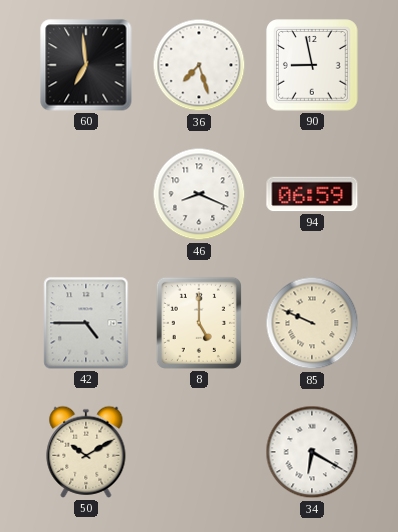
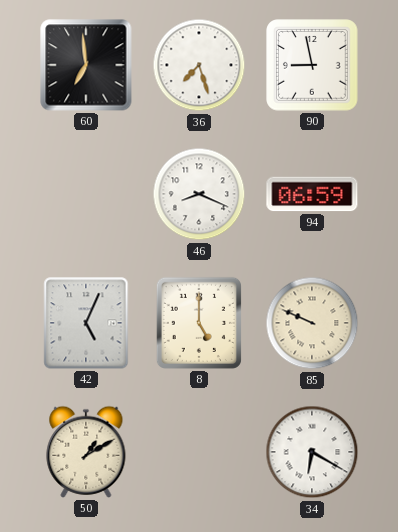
42: 4:45 -> 5:04 (86, 323)
50: 10:10 -> 1:10 (86, 452)
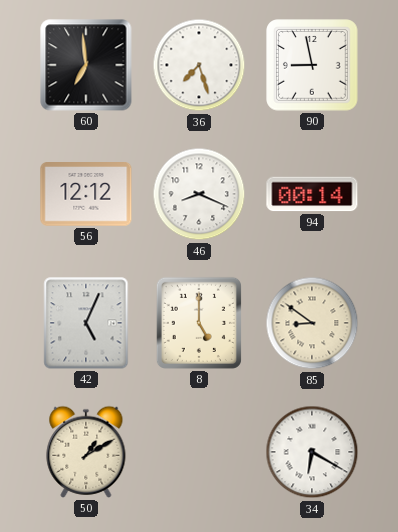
56: none -> 12:12 (86, 194)
94: 06:59 -> 00:14 (312, 194)
85: 9:49 -> 8:51 (312, 323)
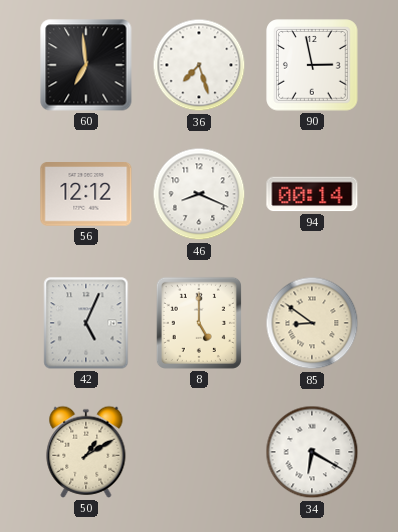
90: 8:58 -> 2:58 (312, 65)
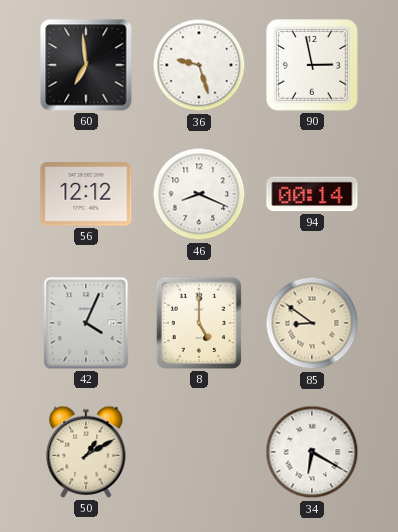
36: 7:27 -> 9:27 (199, 65)
42: 5:04 -> 4:04 (86, 323)
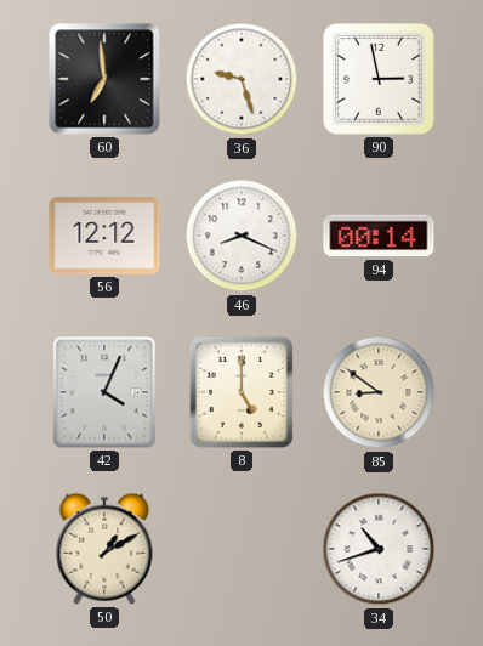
34: 6:20 -> 10:42 (379, 549)
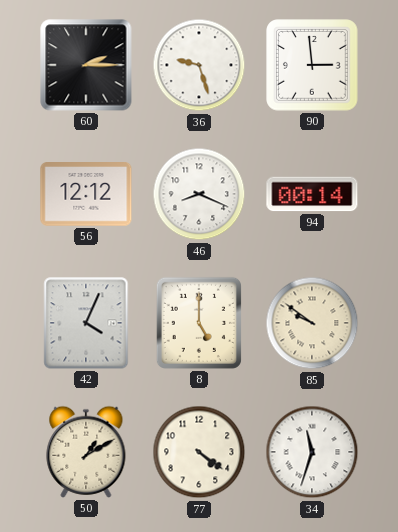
60: 6:59 -> 2:15 (86, 65)
90: 2:58 -> 2:59 (312, 65)
85: 8:51 -> 9:51 (312, 323)
77: none -> 4:21 (199, 452)
34: 10:42 -> 11:33 (312, 452)
